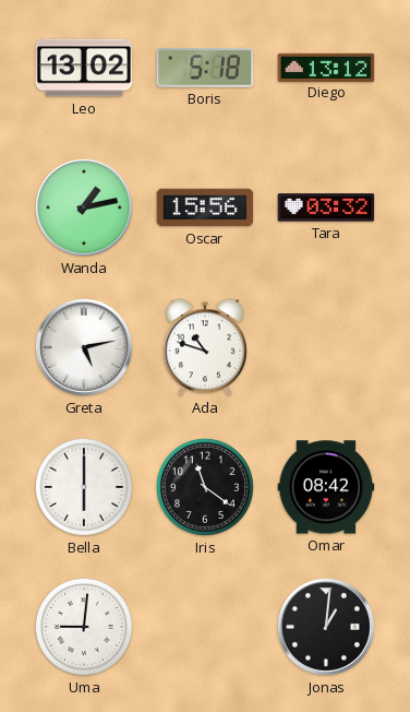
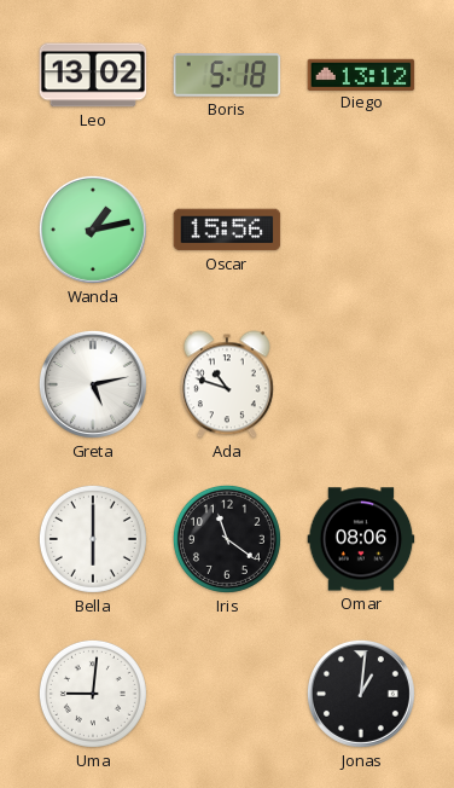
Tara: 03:32 -> none (326, 207)
Omar: 08:42 -> 08:06 (361, 539)
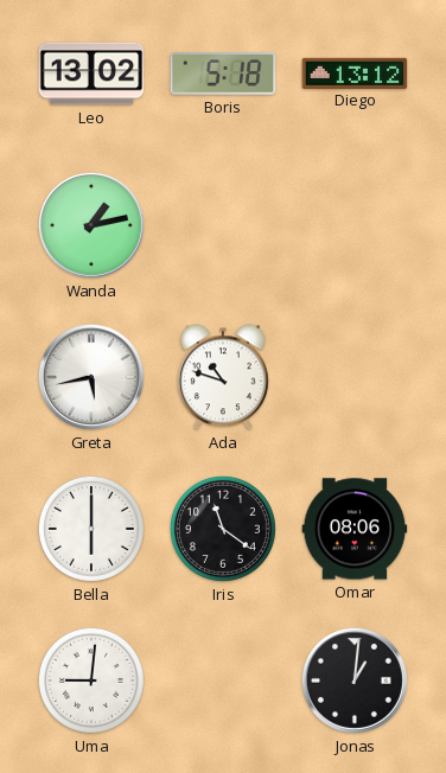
Oscar: 15:56 -> none (227, 230)
Greta: 5:13 -> 5:43 (91, 377)
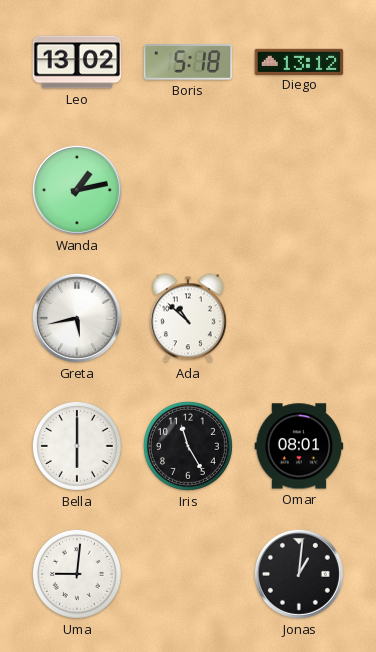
Ada: 10:48 -> 10:52 (188, 318)
Iris: 11:21 -> 11:25 (188, 446)
Omar: 08:06 -> 08:01 (299, 446)
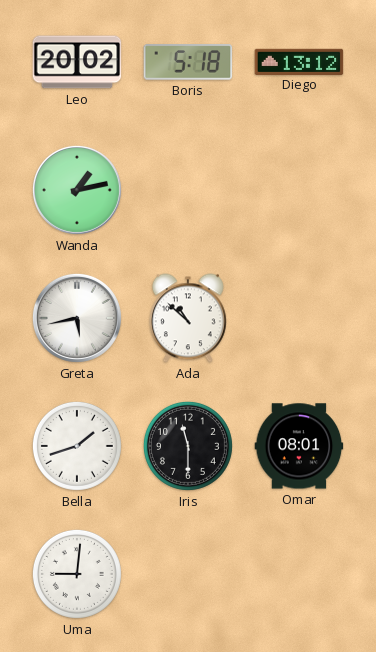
Leo: 13:02 -> 20:02 (77, 62)
Bella: 6:00 -> 1:42 (77, 446)
Iris: 11:25 -> 11:30 (188, 446)
Jonas: 1:01 -> none (299, 574)
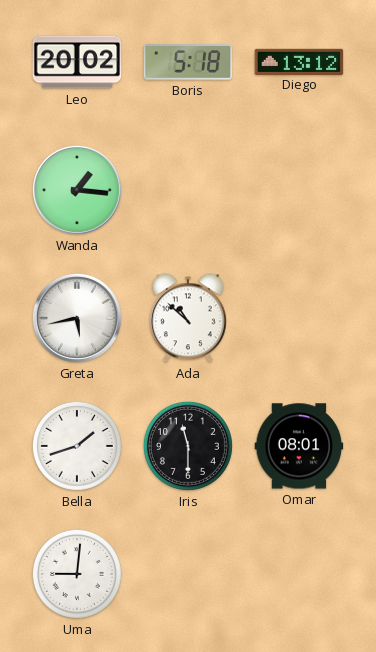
Wanda: 1:13 -> 1:16 (77, 190)
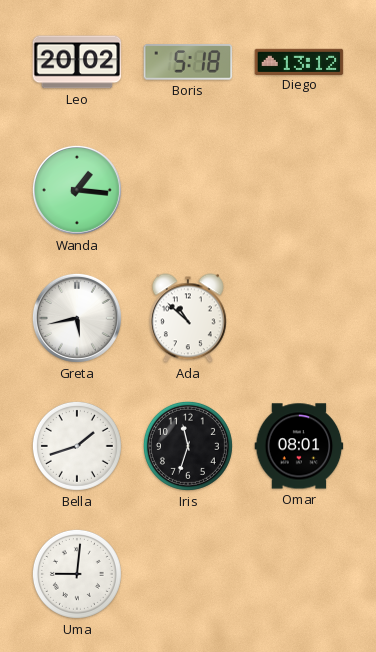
Iris: 11:30 -> 11:33 (188, 446)
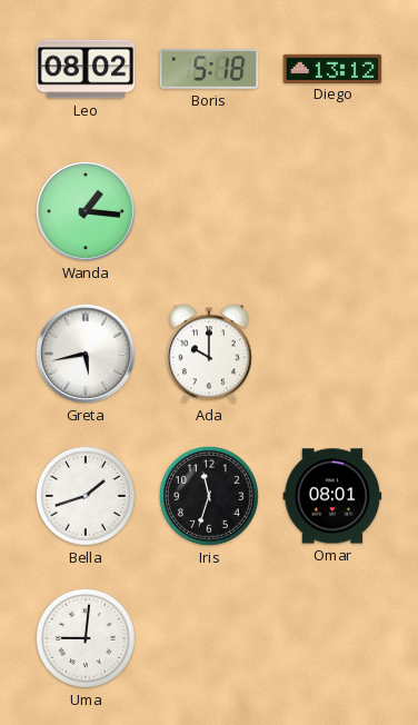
Leo: 20:02 -> 08:02 (86, 69)
Ada: 10:52 -> 10:00 (209, 354)
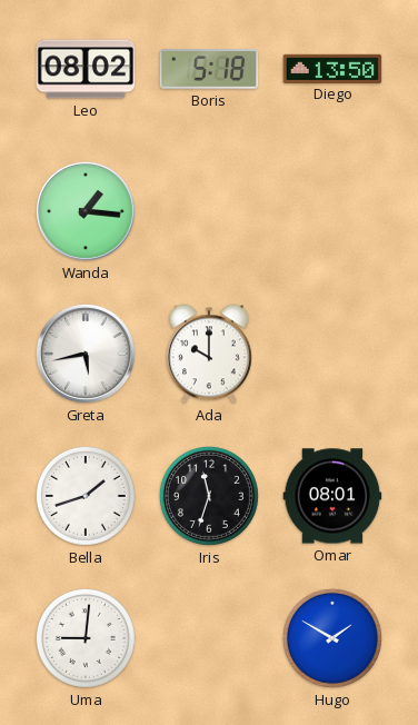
Diego: 13:12 -> 13:50 (332, 68)
Hugo: none -> 1:50 (332, 638)
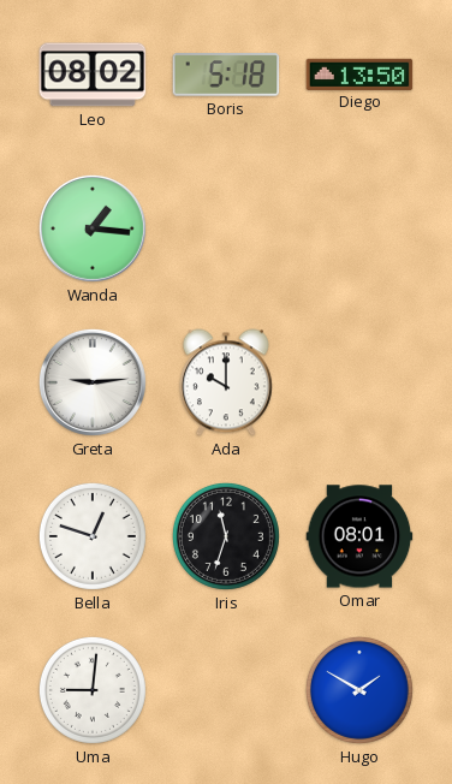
Greta: 5:43 -> 9:14 (93, 382)
Bella: 1:42 -> 12:48 (93, 536)
